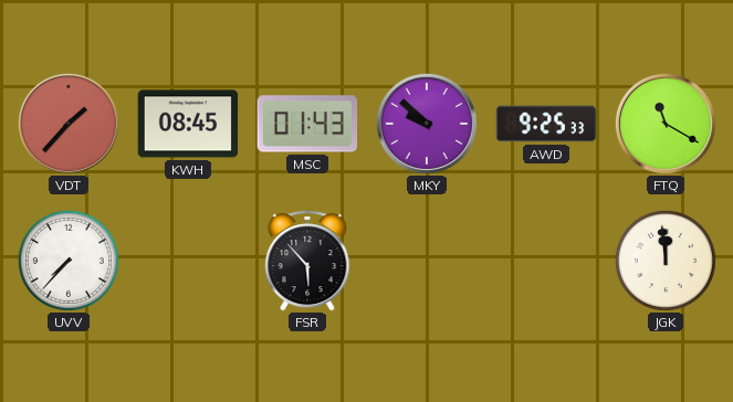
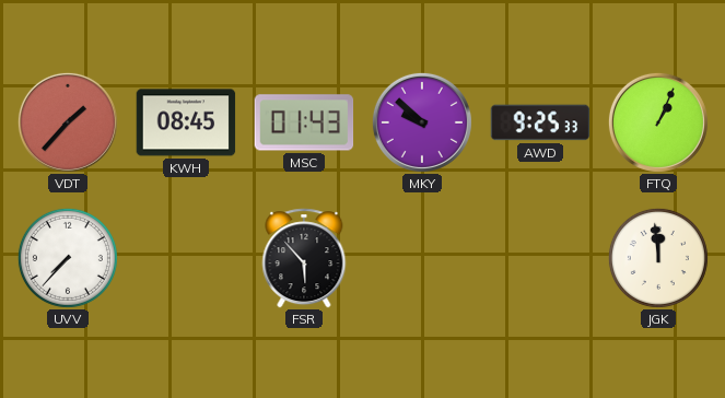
FTQ: 11:20 -> 1:04 (658, 122)
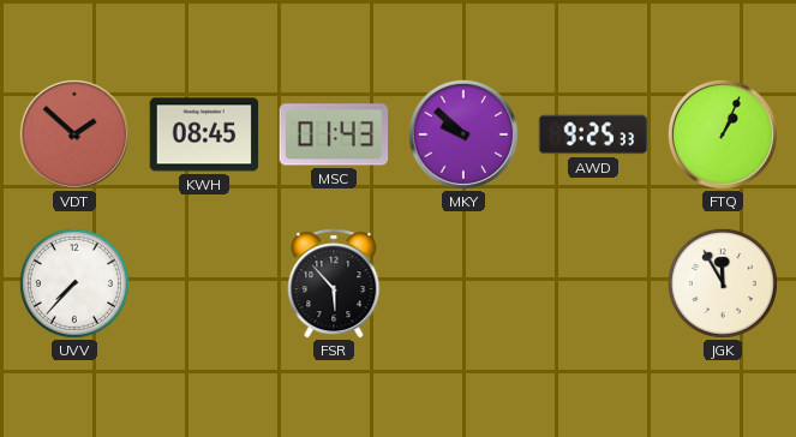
VDT: 1:37 -> 1:52 (74, 134)
JGK: 11:59 -> 11:55 (723, 283)
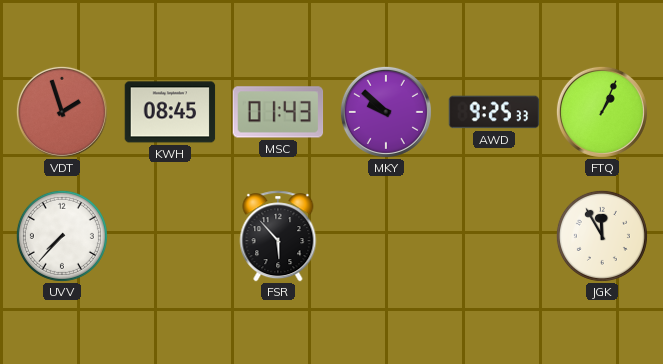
VDT: 1:52 -> 1:57 (62, 112)
